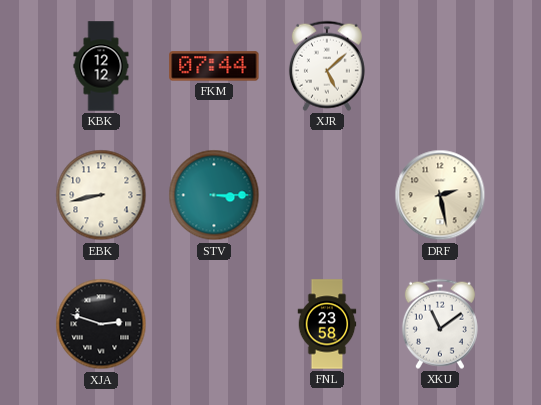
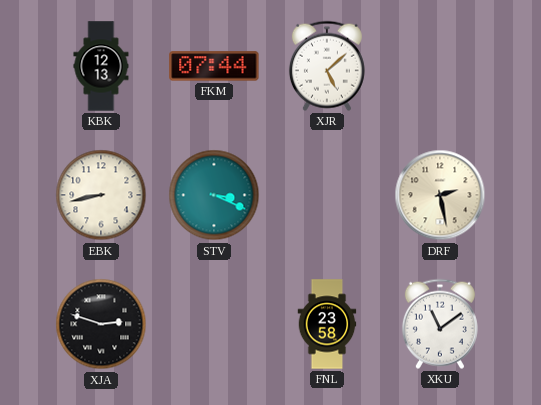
KBK: 12:12 -> 12:13 (101, 66)
STV: 3:15 -> 3:19 (214, 195)
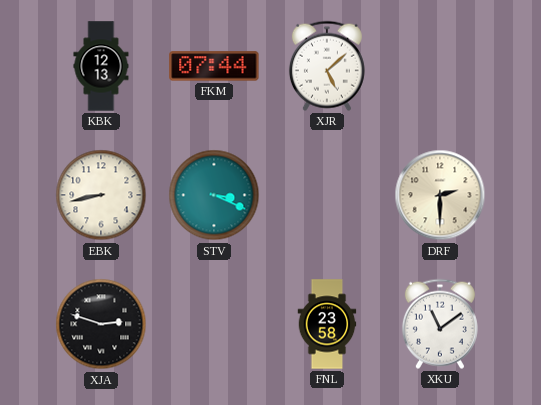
DRF: 2:28 -> 2:30 (440, 195)
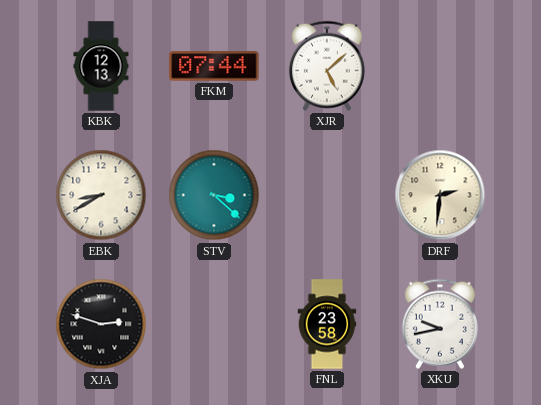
EBK: 8:43 -> 8:40 (101, 195)
STV: 3:19 -> 3:22 (214, 195)
DRF: 2:30 -> 2:31 (440, 195)
XKU: 11:09 -> 9:43 (440, 324)
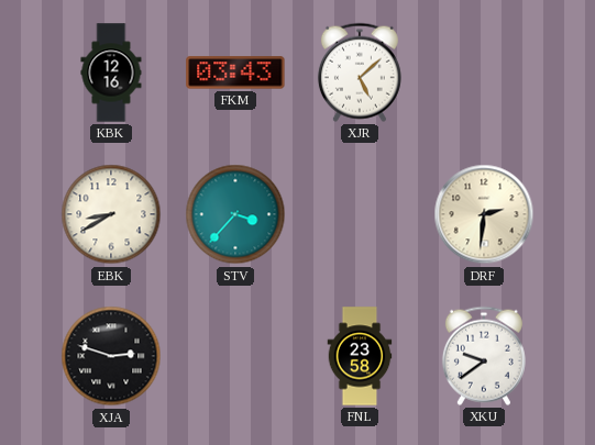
KBK: 12:13 -> 12:16 (111, 73)
FKM: 07:44 -> 03:43 (235, 73)
STV: 3:22 -> 3:37 (235, 214)
XKU: 9:43 -> 9:39 (484, 356)
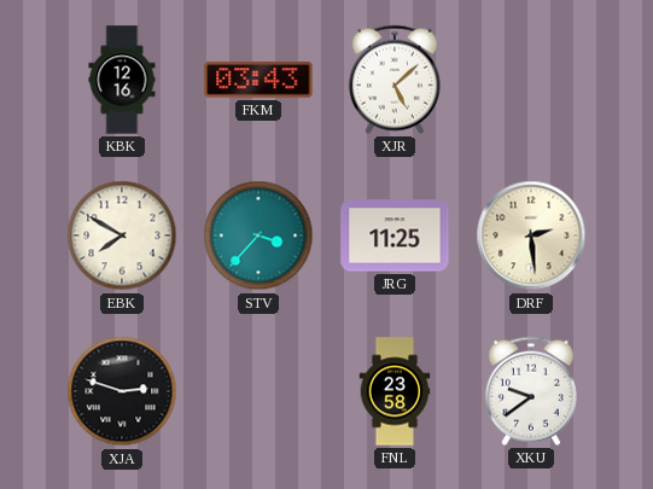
EBK: 8:40 -> 7:50 (122, 235)
JRG: none -> 11:25 (395, 235)
DRF: 2:31 -> 2:29 (531, 235)
